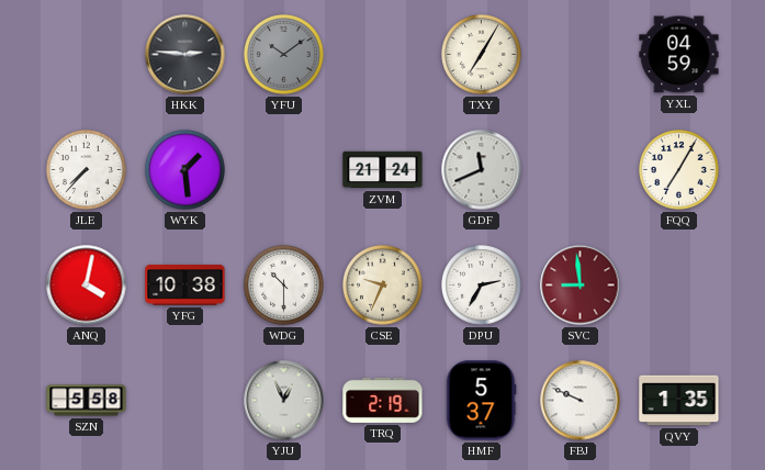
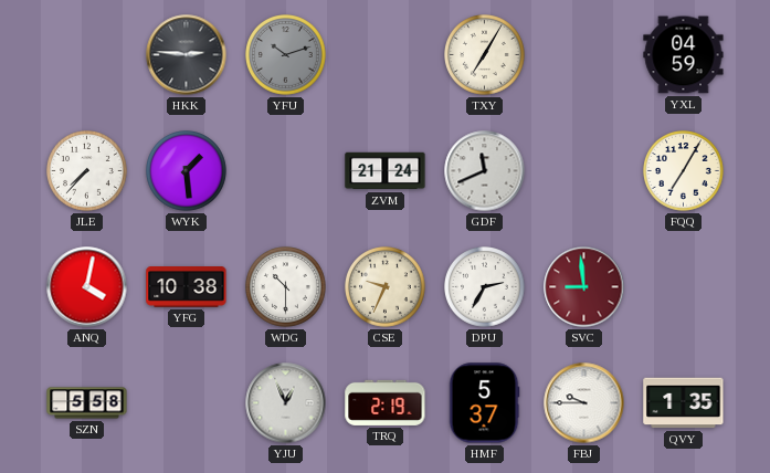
YFU: 10:09 -> 10:12 (286, 55)
FBJ: 9:49 -> 9:45 (584, 403)
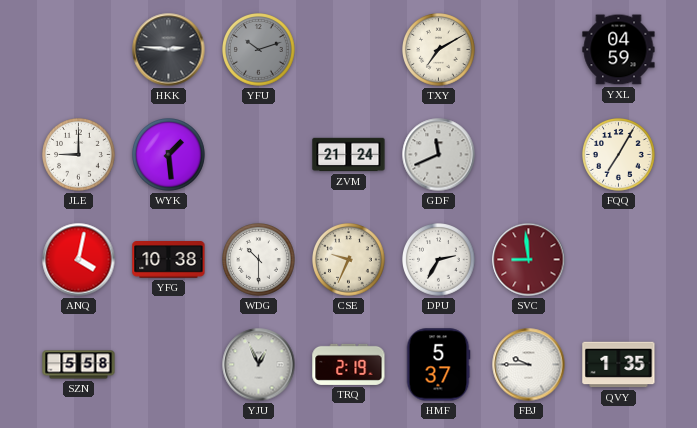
TXY: 7:05 -> 7:10 (439, 50)
JLE: 7:37 -> 9:00 (79, 155)
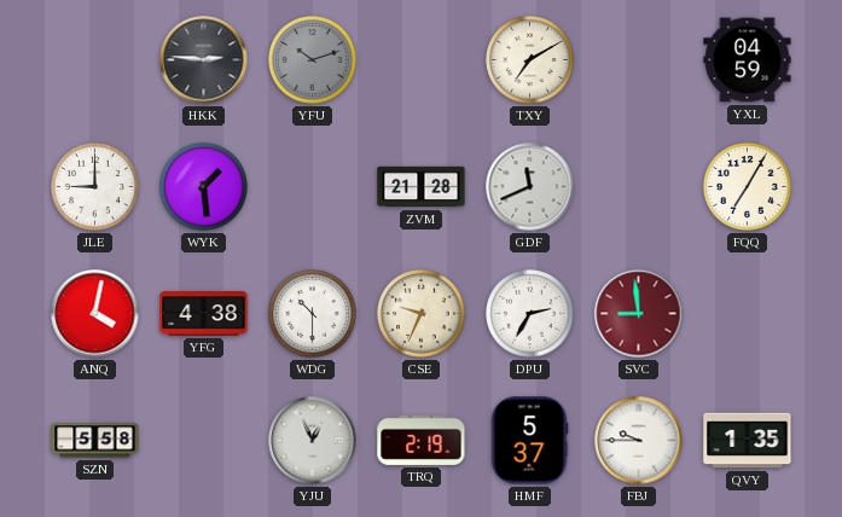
ZVM: 21:24 -> 21:28 (422, 187)
YFG: 10:38 -> 4:38 (204, 314)
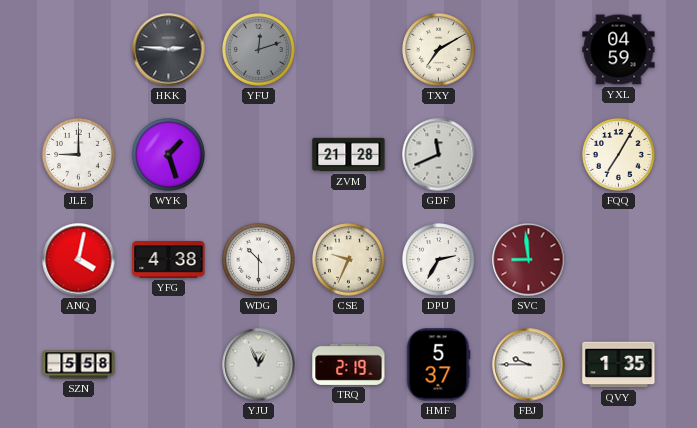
YFU: 10:12 -> 12:12 (259, 50)
WYK: 1:29 -> 1:27 (169, 155)
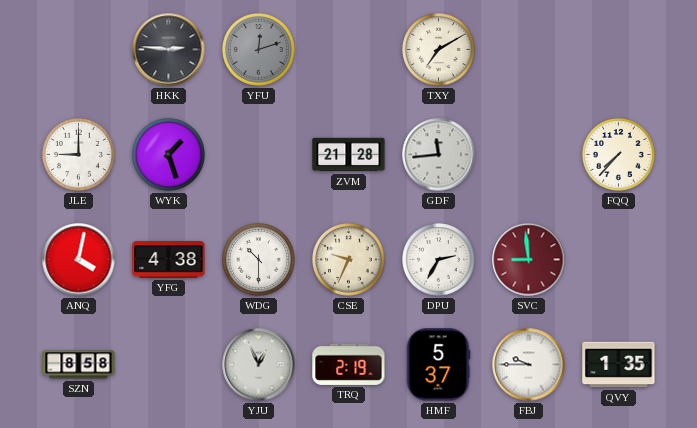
YXL: 04:59 -> none (619, 50)
GDF: 11:41 -> 11:44 (439, 155)
FQQ: 7:05 -> 7:37 (619, 155)
SZN: 5:58 -> 8:58 (79, 365)
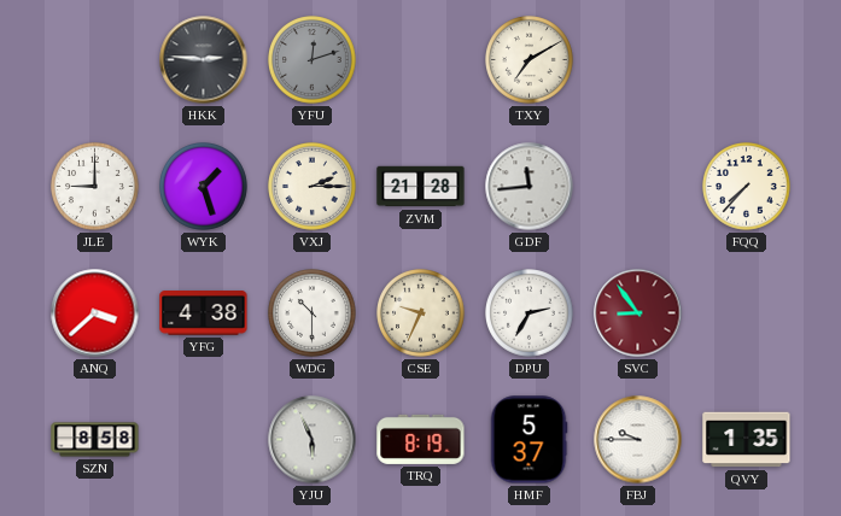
VXJ: none -> 2:15 (313, 187)
ANQ: 4:02 -> 3:38 (95, 313)
SVC: 8:59 -> 8:54 (638, 313)
YJU: 12:56 -> 5:56 (313, 440)
TRQ: 2:19 -> 8:19 (421, 439)
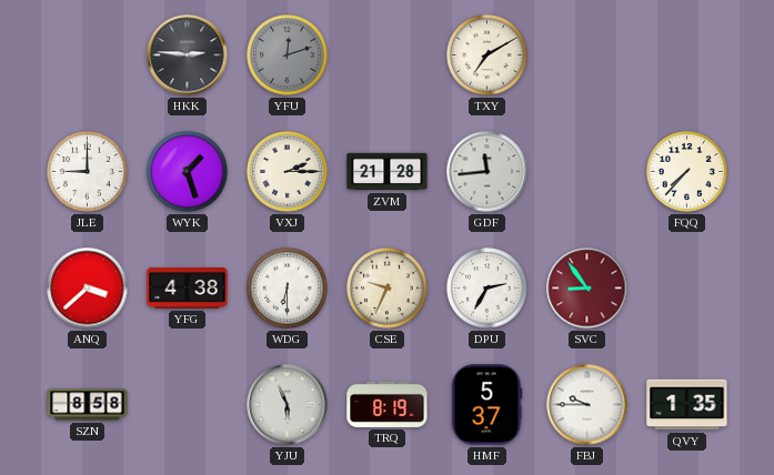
WDG: 10:30 -> 6:30 (288, 289)
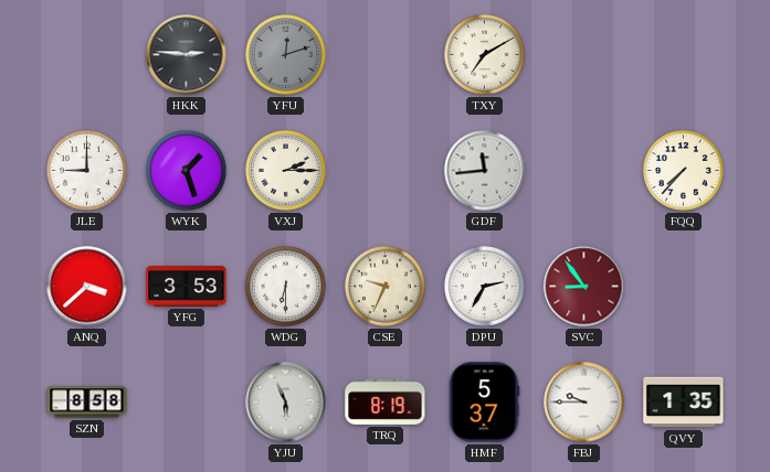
ZVM: 21:28 -> none (388, 172)
YFG: 4:38 -> 3:53 (187, 287)
